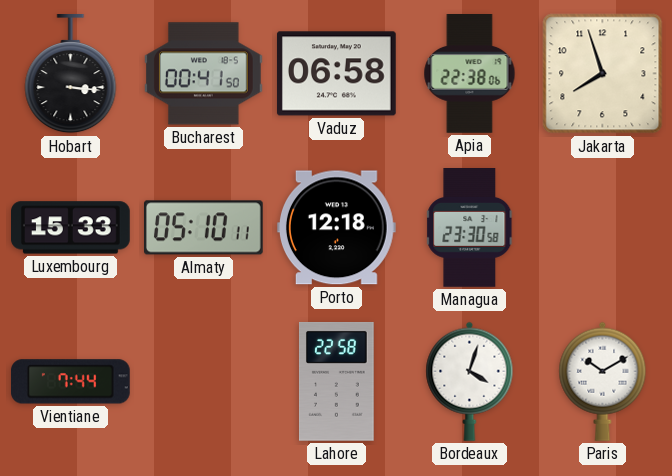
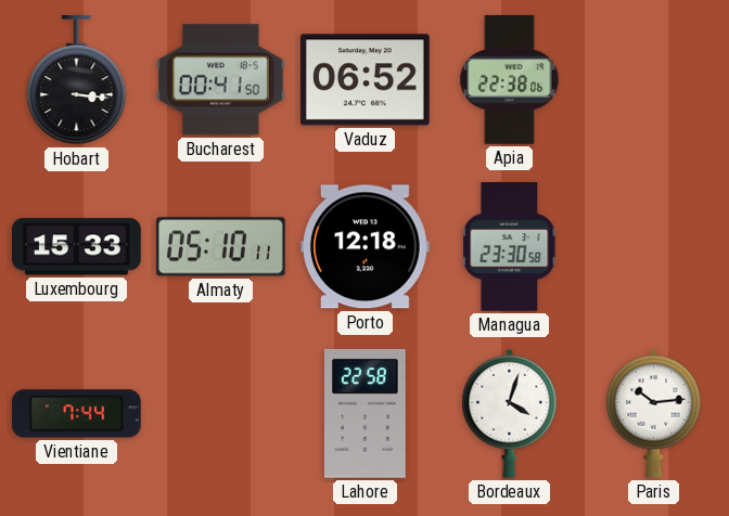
Vaduz: 06:58 -> 06:52 (364, 80)
Jakarta: 7:57 -> none (603, 74)
Paris: 10:10 -> 10:14 (654, 413)
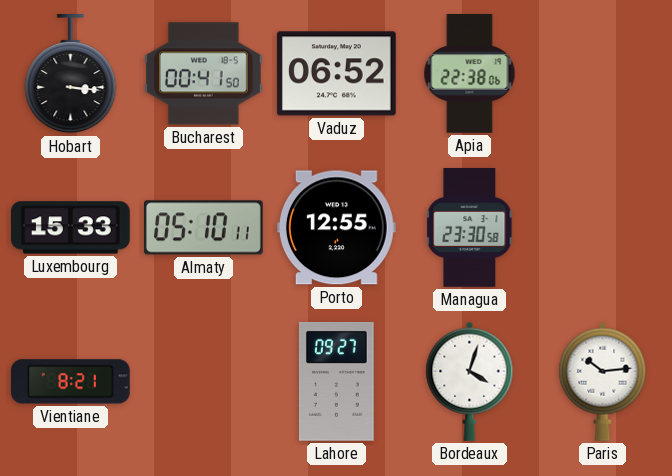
Porto: 12:18 -> 12:55 (336, 228)
Vientiane: 7:44 -> 8:21 (70, 382)
Lahore: 22:58 -> 09:27 (337, 381)
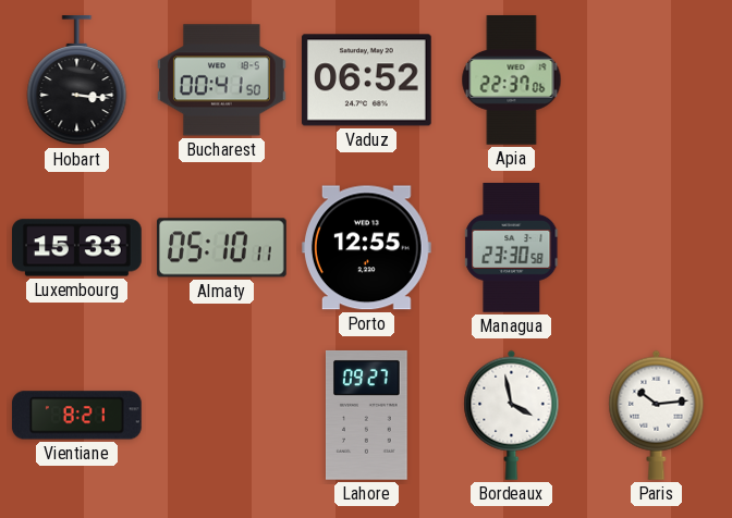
Apia: 22:38 -> 22:37 (512, 81)
Bordeaux: 4:03 -> 3:58 (512, 415)
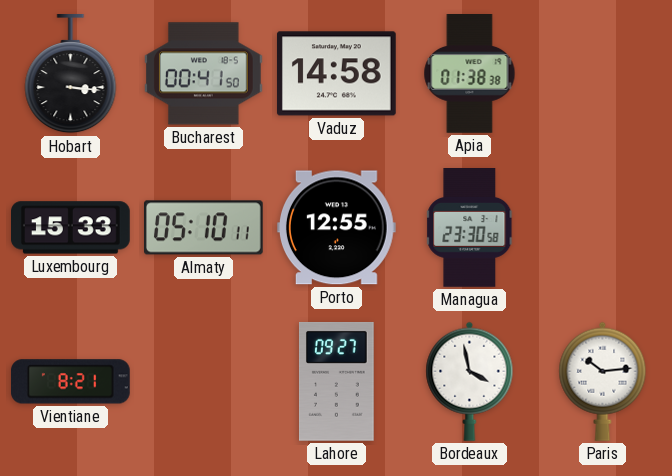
Vaduz: 06:52 -> 14:58 (336, 74)
Apia: 22:37 -> 01:38 (470, 74)
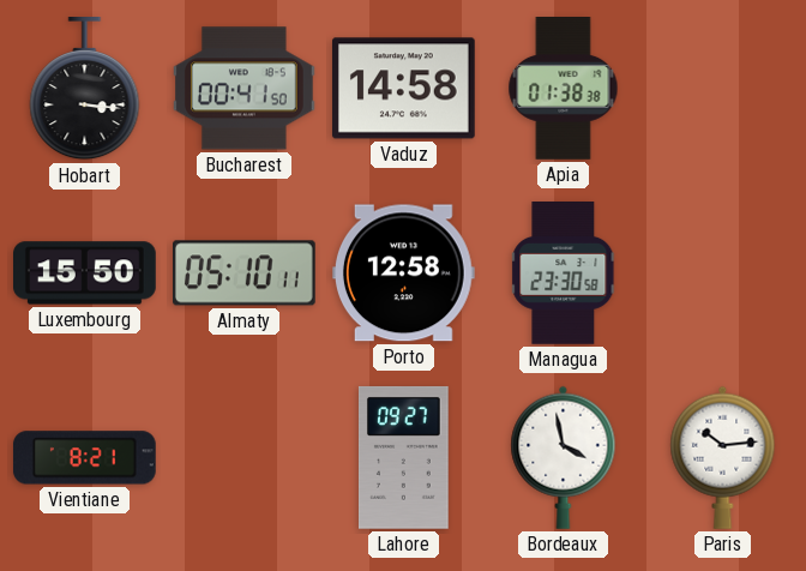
Luxembourg: 15:33 -> 15:50 (85, 274)
Porto: 12:55 -> 12:58 (403, 274)
